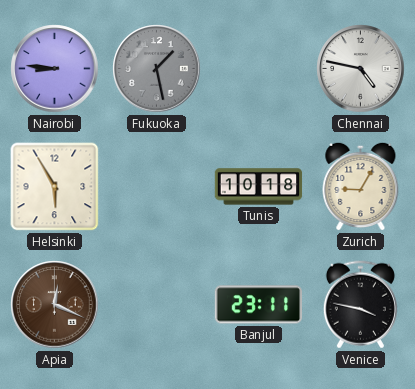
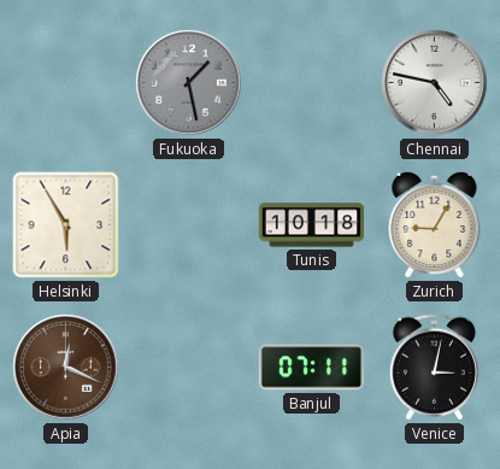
Nairobi: 8:46 -> none (55, 69)
Banjul: 23:11 -> 07:11 (312, 368)
Venice: 3:47 -> 3:02 (434, 368)
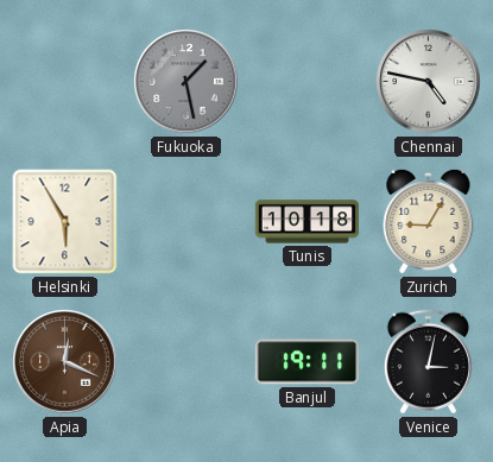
Banjul: 07:11 -> 19:11 (308, 362)
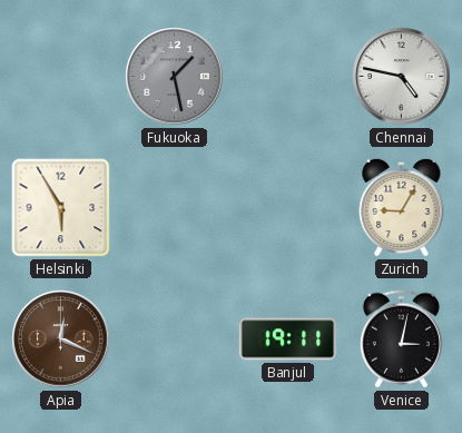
Tunis: 10:18 -> none (308, 222)
